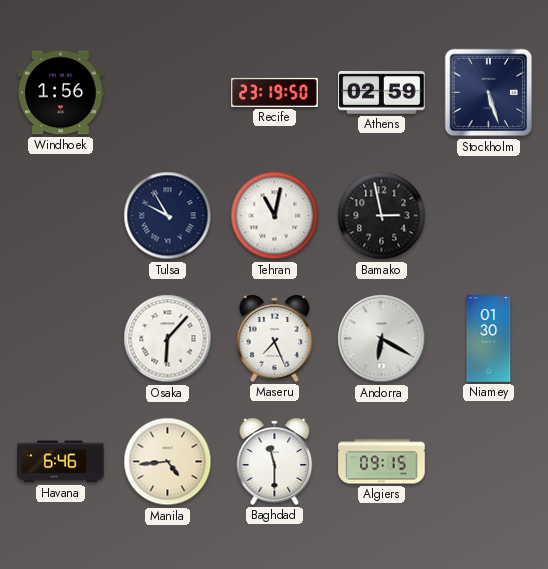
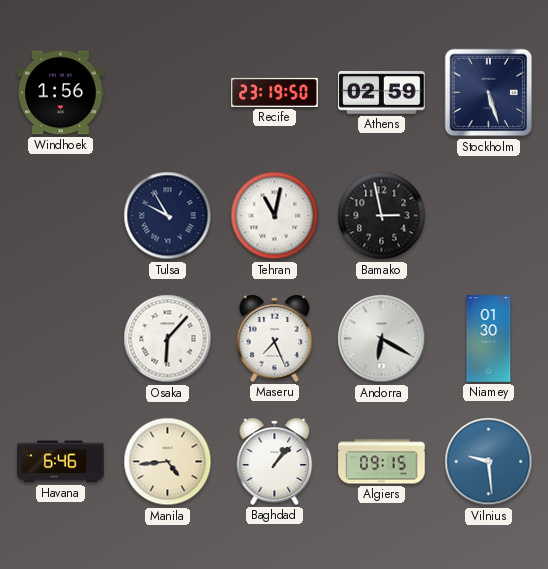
Baghdad: 11:30 -> 1:07 (275, 461)
Vilnius: none -> 9:29 (489, 462)
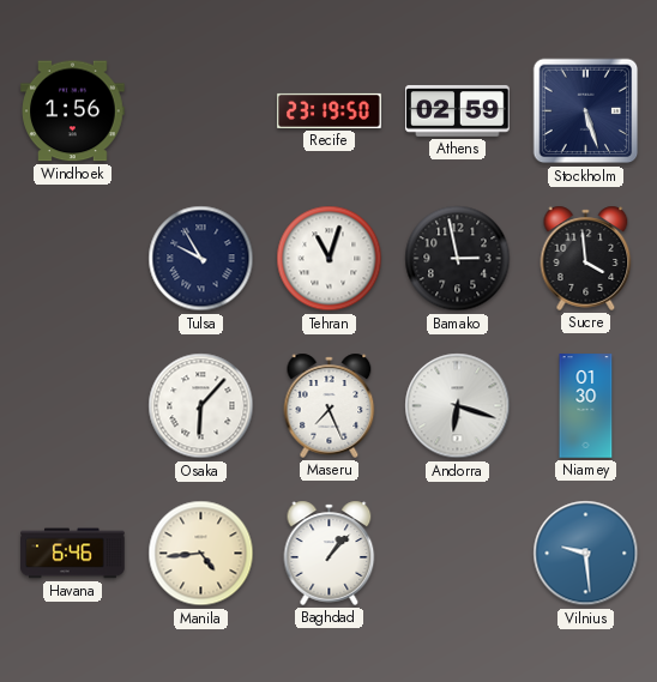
Tehran: 11:02 -> 11:03 (330, 259)
Sucre: none -> 3:59 (586, 258)
Andorra: 6:20 -> 6:18 (458, 406)
Algiers: 09:15 -> none (382, 462)
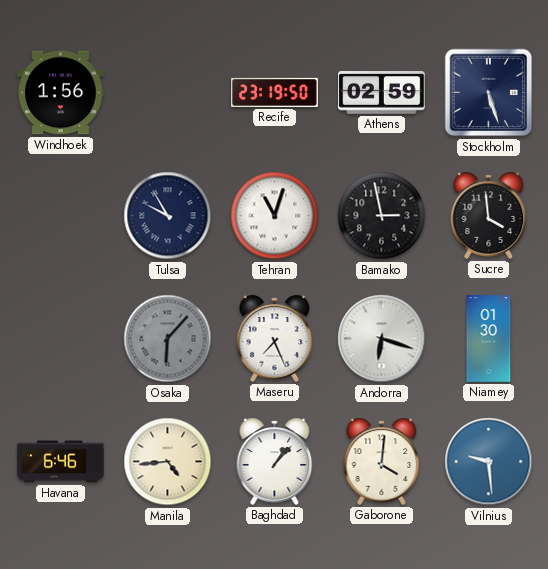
Osaka dial: white -> grey (168, 339)
Gaborone: none -> 4:01 (382, 461)
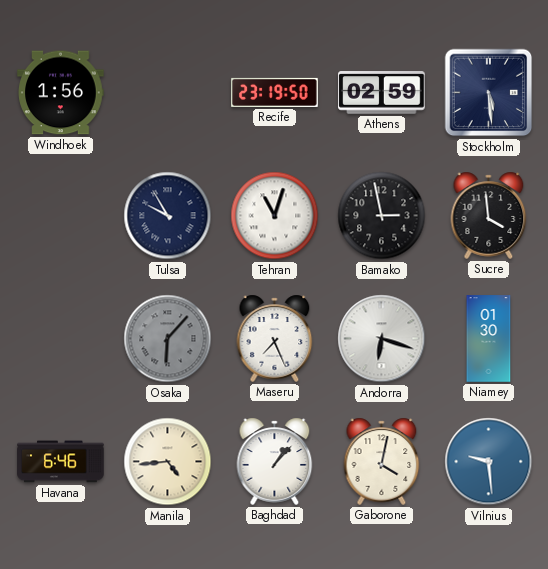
Stockholm: 5:27 -> 5:29 (489, 93)
Gaborone: 4:01 -> 4:02 (382, 461)
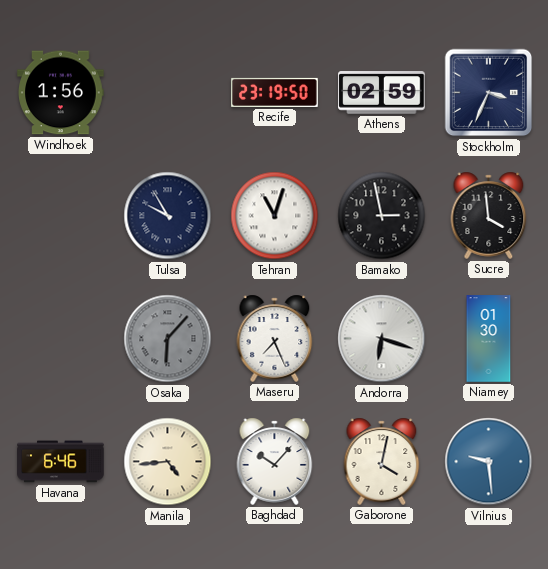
Stockholm: 5:29 -> 3:34 (489, 93)
Baghdad: 1:07 -> 10:07 (275, 461)
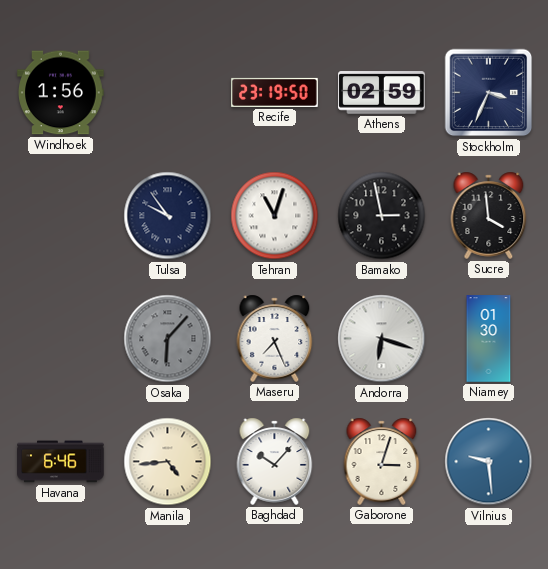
Tulsa: 9:55 -> 9:54 (168, 216)
Gaborone: 4:02 -> 3:03 (382, 461)
